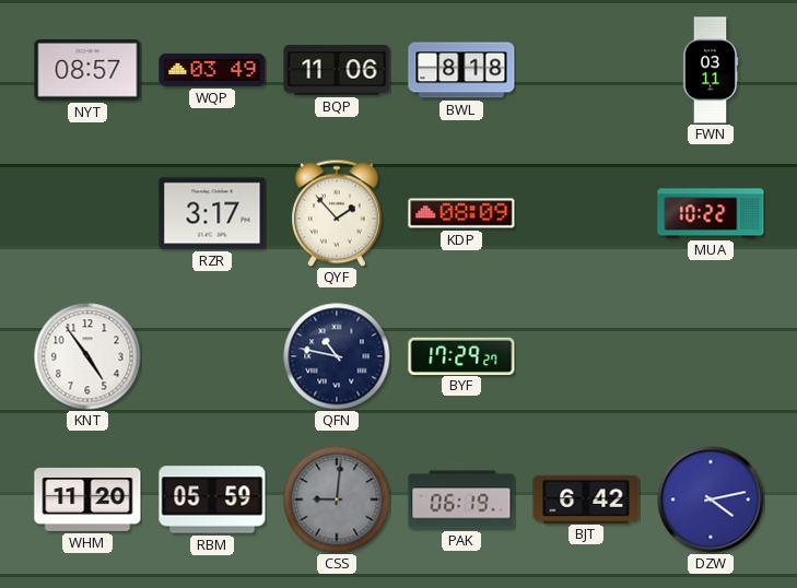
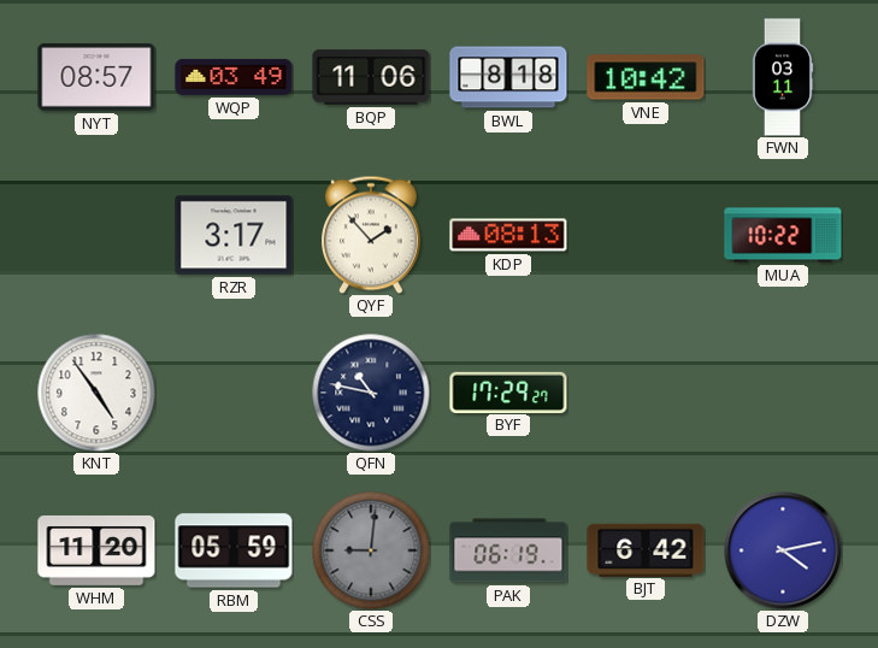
VNE: none -> 10:42 (646, 77)
KDP: 08:09 -> 08:13 (508, 235)
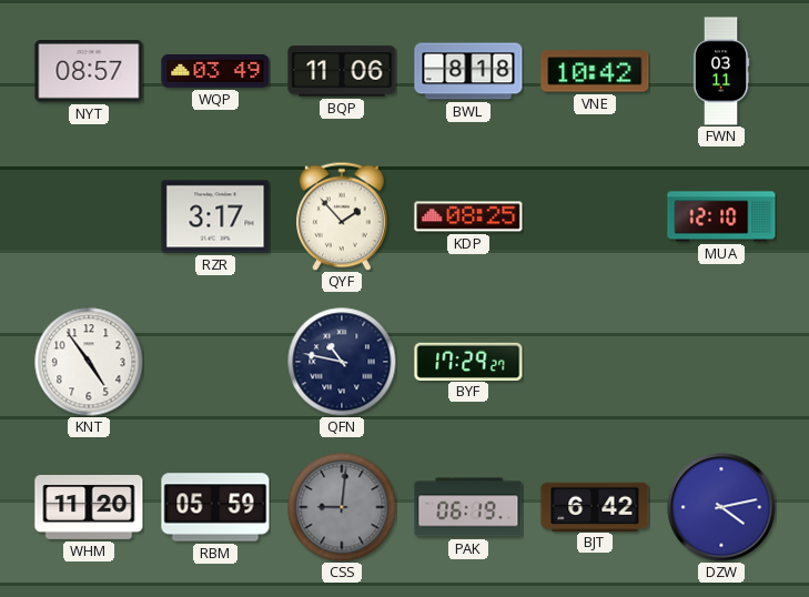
KDP: 08:13 -> 08:25 (468, 216)
MUA: 10:22 -> 12:10 (721, 216)
